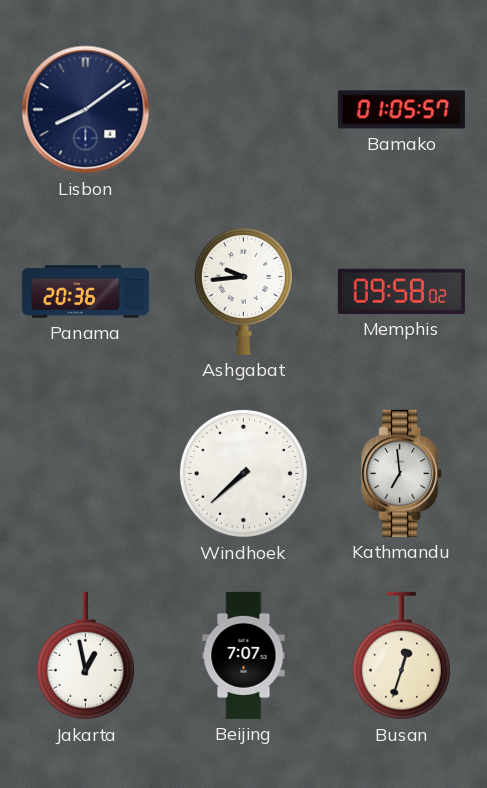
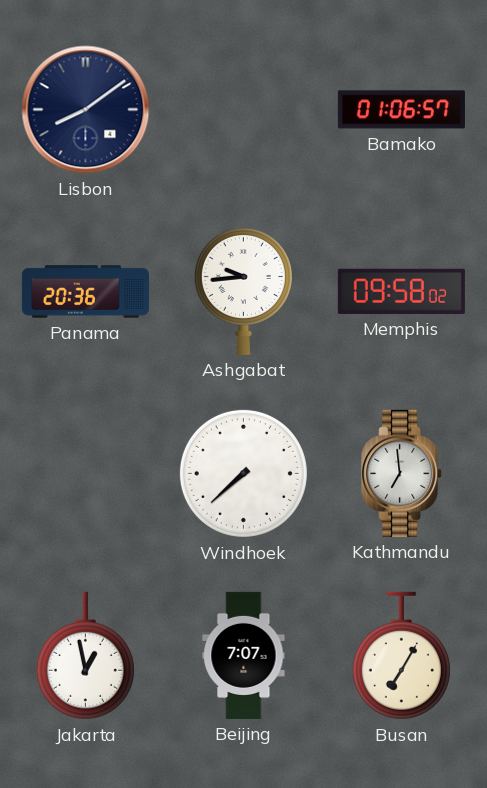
Bamako: 01:05 -> 01:06 (401, 110)
Busan: 12:33 -> 7:05 (401, 656)
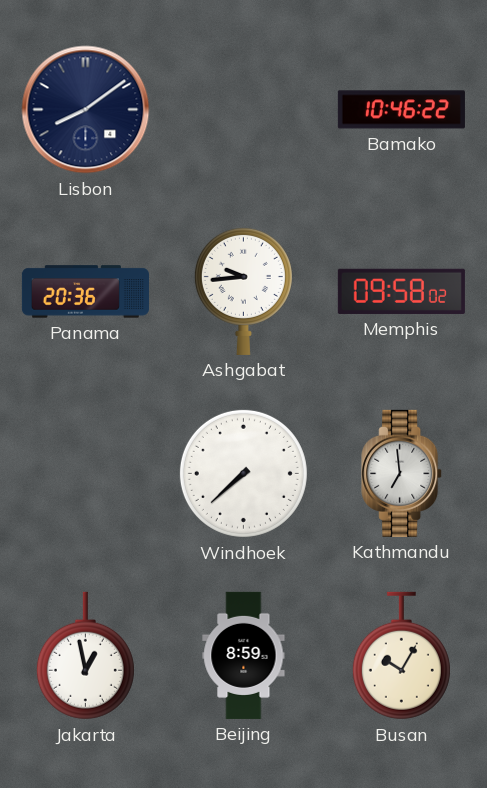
Bamako: 01:06 -> 10:46 (401, 110)
Beijing: 7:07 -> 8:59 (244, 655)
Busan: 7:05 -> 10:05 (401, 656)
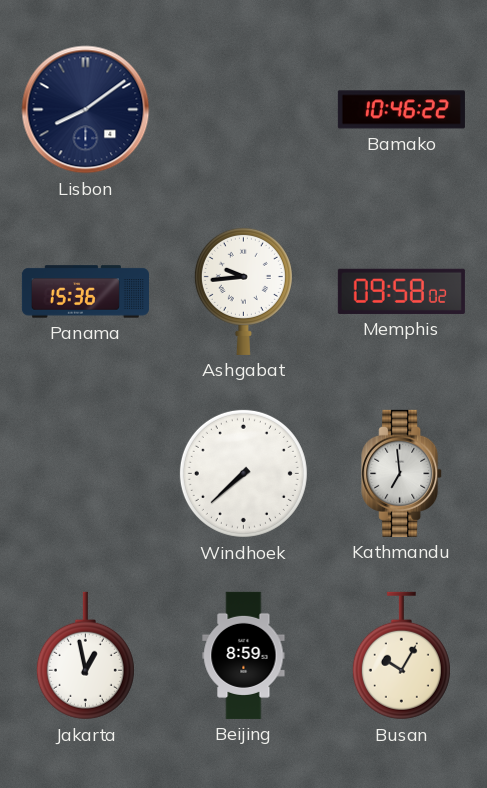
Panama: 20:36 -> 15:36 (85, 292)
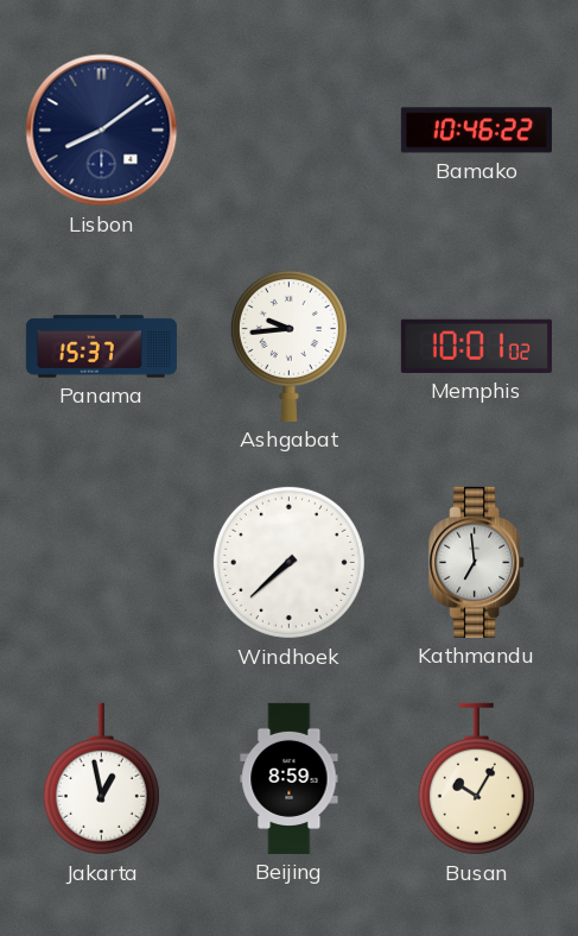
Panama: 15:36 -> 15:37 (101, 347)
Memphis: 09:58 -> 10:01 (476, 346)
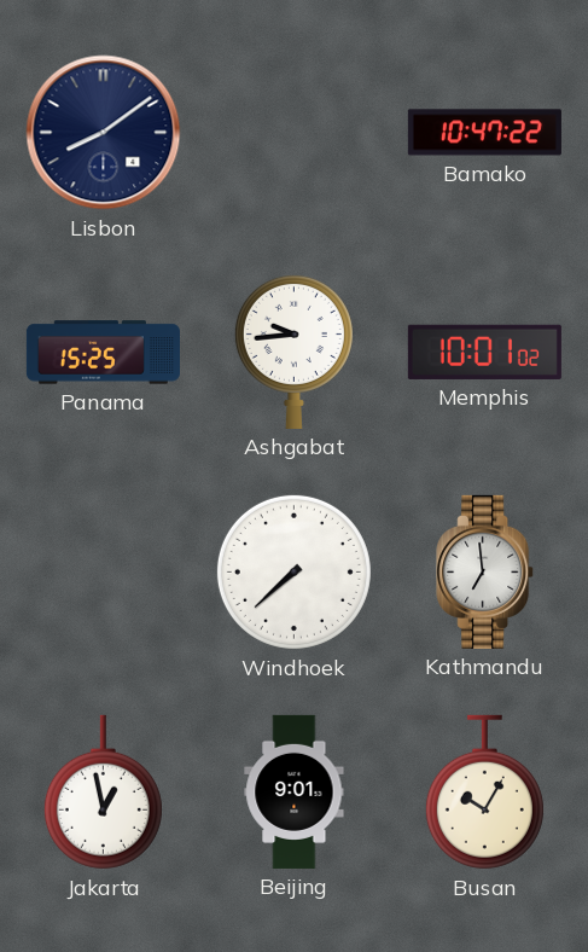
Bamako: 10:46 -> 10:47 (484, 133)
Panama: 15:37 -> 15:25 (103, 353)
Beijing: 8:59 -> 9:01 (295, 791)
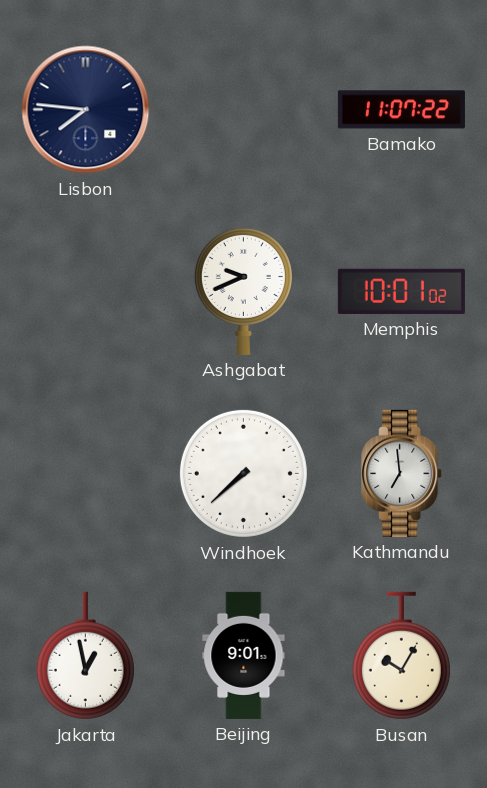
Lisbon: 8:09 -> 7:46 (86, 110)
Bamako: 10:47 -> 11:07 (401, 110)
Panama: 15:25 -> none (103, 353)
Ashgabat: 9:44 -> 9:41 (243, 291)
